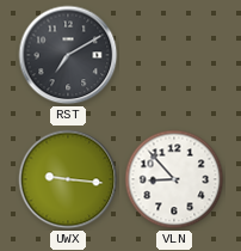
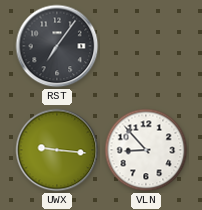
RST: 7:10 -> 7:06 (57, 46)
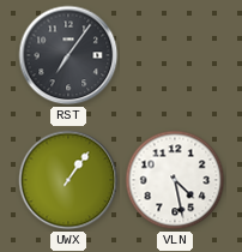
UWX: 9:16 -> 1:06 (68, 180)
VLN: 8:53 -> 4:28 (175, 180)
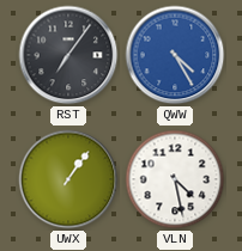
QWW: none -> 4:25 (175, 55)
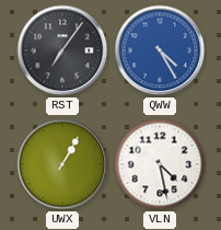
UWX: 1:06 -> 1:05 (62, 164)
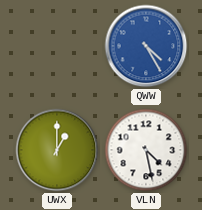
RST: 7:06 -> none (62, 50)
UWX: 1:05 -> 1:00 (57, 150)
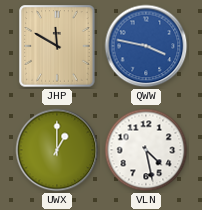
JHP: none -> 11:50 (57, 46)
QWW: 4:25 -> 3:47 (146, 46)
